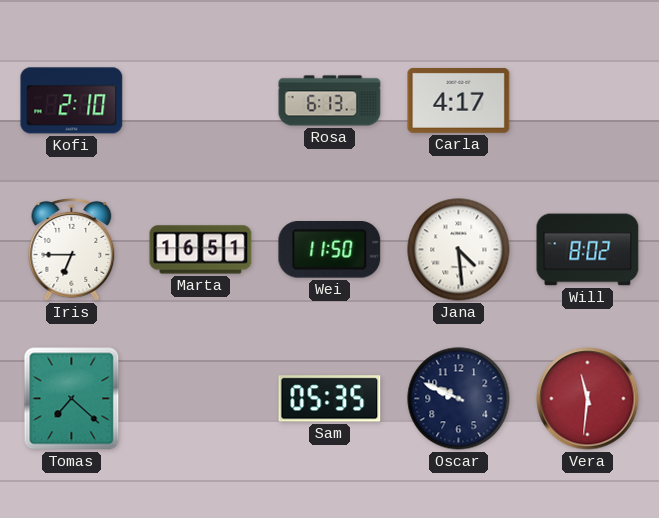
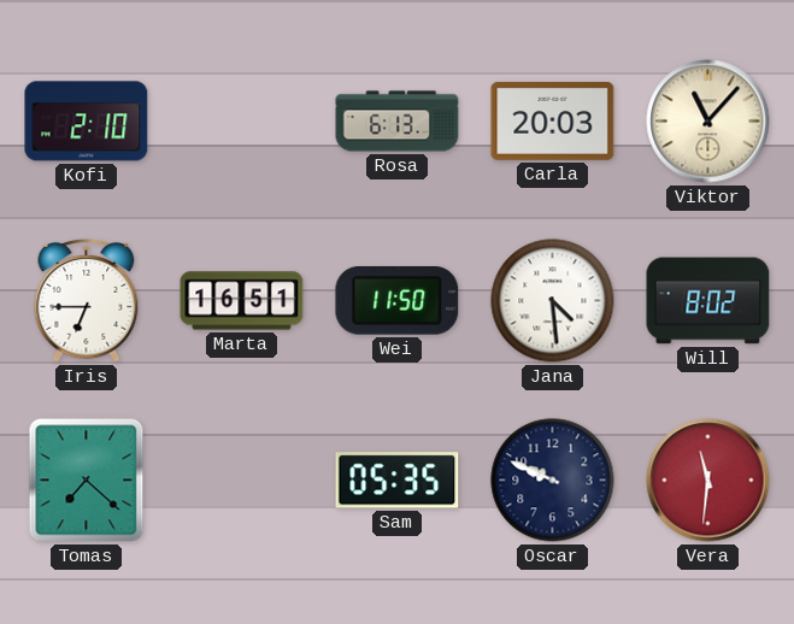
Carla: 4:17 -> 20:03 (553, 120)
Viktor: none -> 11:07 (708, 122)
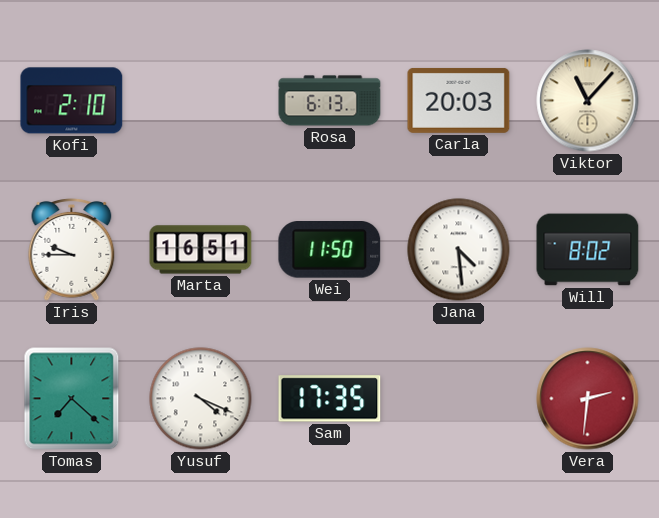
Iris: 6:45 -> 9:45 (72, 250)
Yusuf: none -> 4:19 (201, 399)
Sam: 05:35 -> 17:35 (330, 399)
Oscar: 9:49 -> none (553, 481)
Vera: 11:31 -> 2:31 (588, 399)
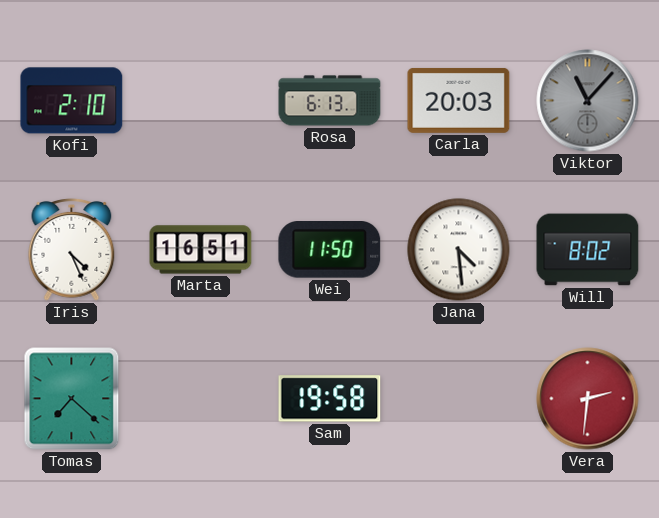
Viktor dial: cream -> grey (588, 101)
Iris: 9:45 -> 4:26 (72, 250)
Yusuf: 4:19 -> none (201, 399)
Sam: 17:35 -> 19:58 (330, 399)
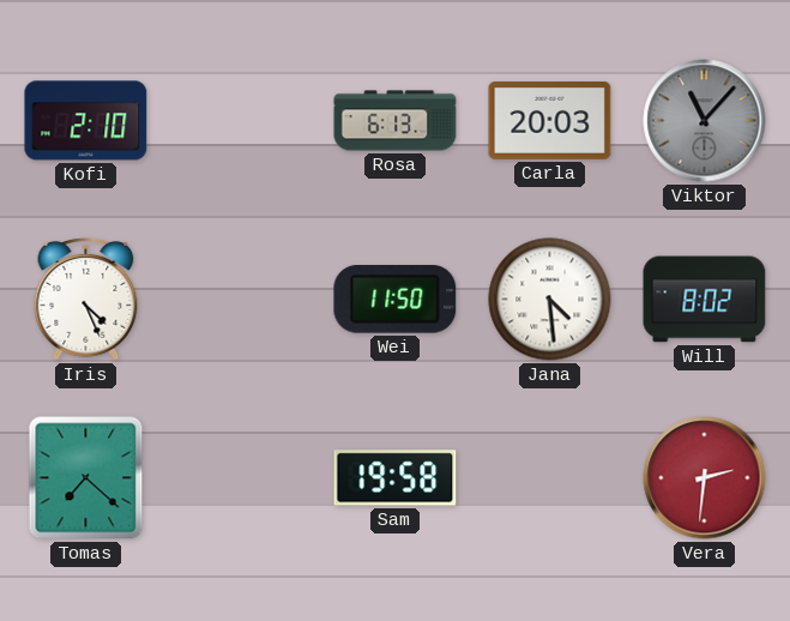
Marta: 16:51 -> none (201, 250)
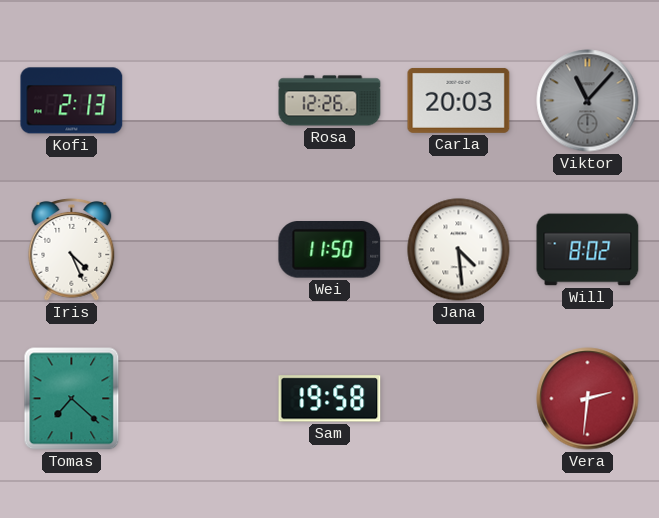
Kofi: 2:10 -> 2:13 (72, 101)
Rosa: 6:13 -> 12:26 (330, 101)
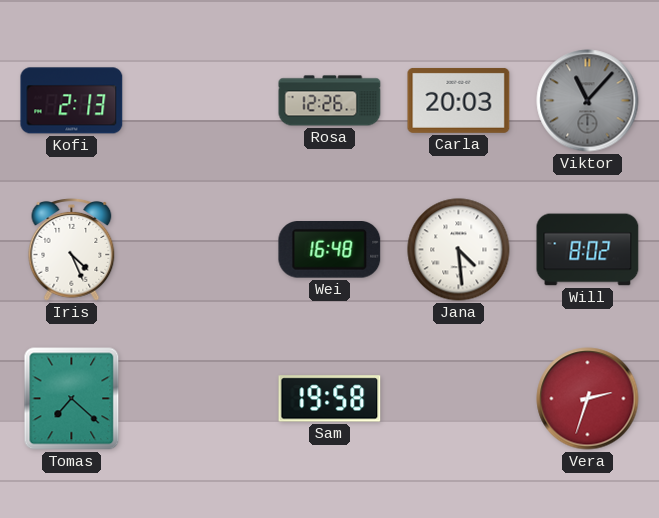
Wei: 11:50 -> 16:48 (330, 250)
Vera: 2:31 -> 2:33 (588, 399)
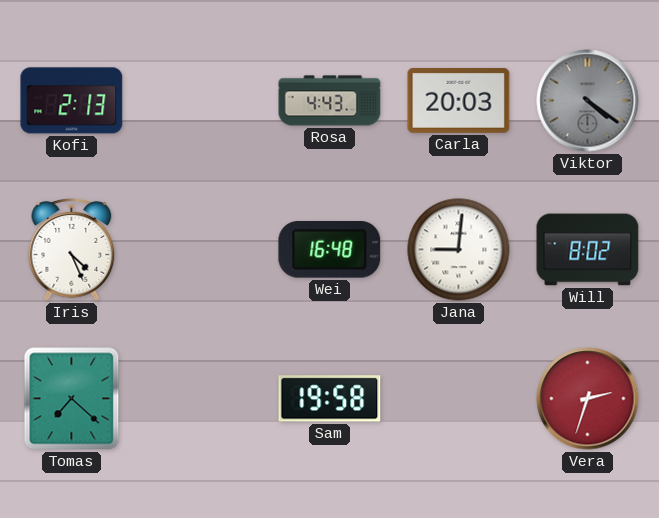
Rosa: 12:26 -> 4:43 (330, 101)
Viktor: 11:07 -> 4:21 (588, 101)
Jana: 4:29 -> 9:01 (459, 250)
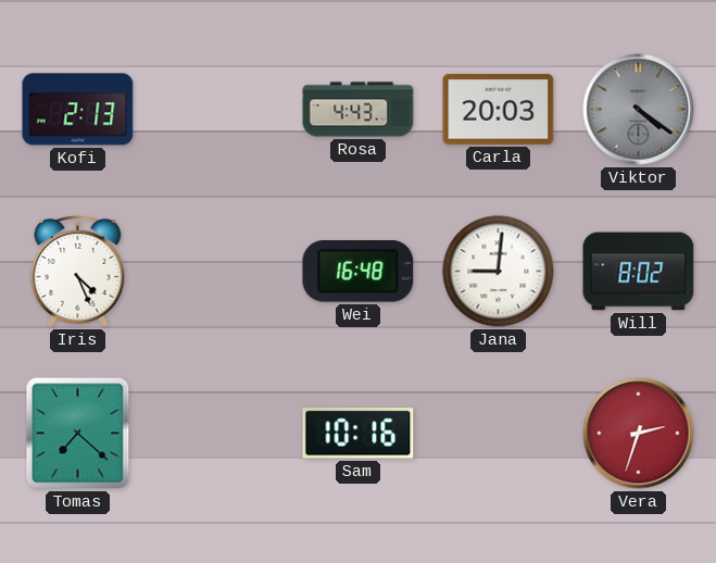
Sam: 19:58 -> 10:16 (359, 434)
